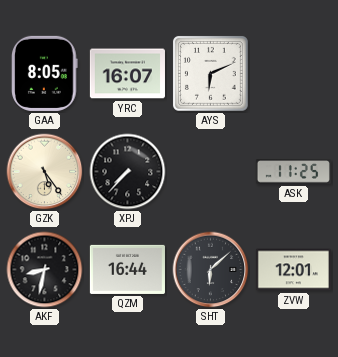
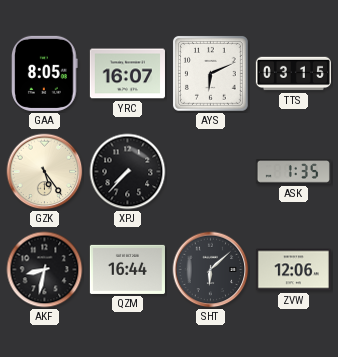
TTS: none -> 03:15 (293, 74)
ASK: 11:25 -> 1:35 (293, 172)
ZVW: 12:01 -> 12:06 (293, 270)
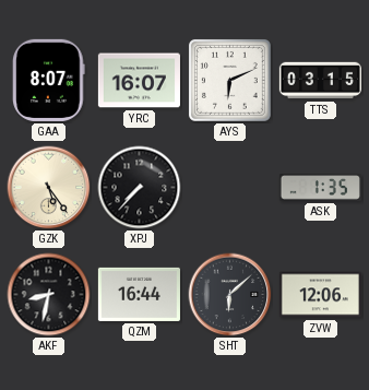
GAA: 8:05 -> 8:07 (49, 80)
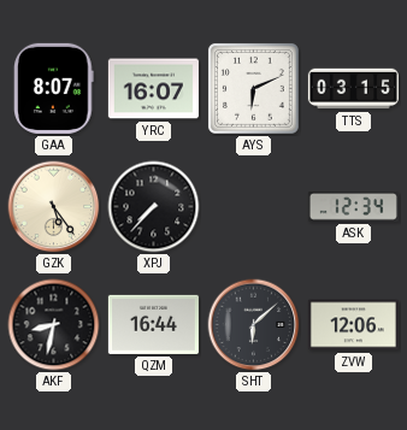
ASK: 1:35 -> 12:34 (353, 207)
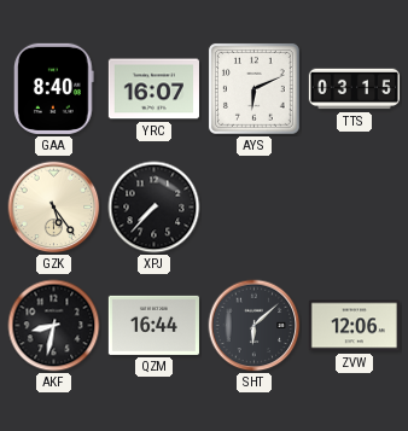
GAA: 8:07 -> 8:40 (54, 88)
ASK: 12:34 -> none (353, 207)
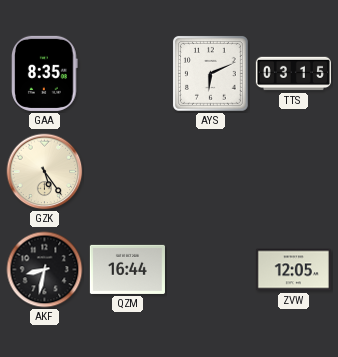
GAA: 8:40 -> 8:35 (45, 73)
YRC: 16:07 -> none (153, 89)
XPJ: 7:37 -> none (155, 208)
SHT: 6:08 -> none (255, 326)
ZVW: 12:06 -> 12:05 (293, 270)
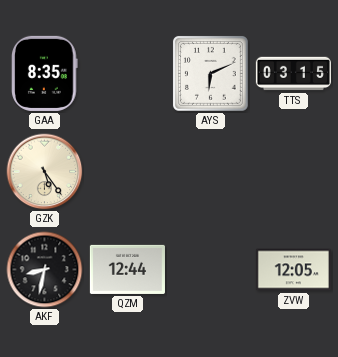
QZM: 16:44 -> 12:44 (127, 269)
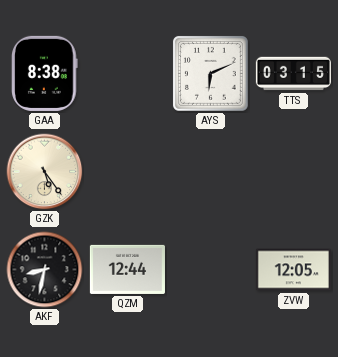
GAA: 8:35 -> 8:38 (45, 73)
